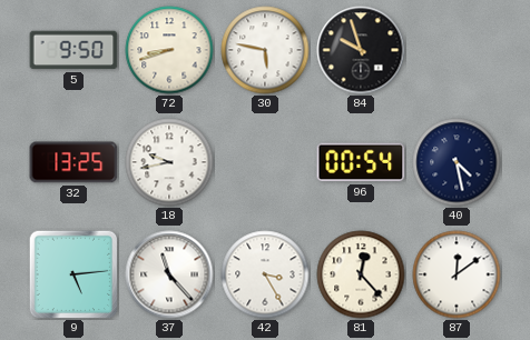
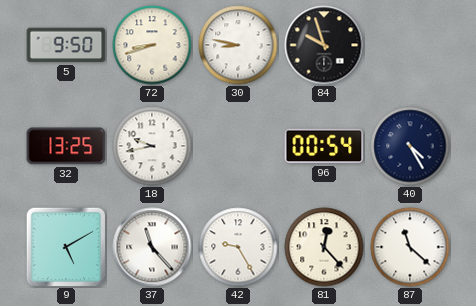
30: 5:47 -> 8:47 (238, 45)
40: 4:28 -> 4:25 (410, 146)
9: 5:14 -> 5:10 (66, 247)
42: 3:25 -> 9:25 (238, 247)
87: 12:09 -> 11:22 (410, 247)
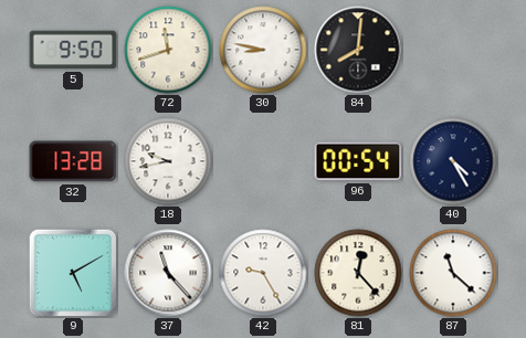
72: 8:42 -> 11:42 (168, 50)
84: 9:57 -> 8:01 (358, 50)
32: 13:25 -> 13:28 (73, 161)
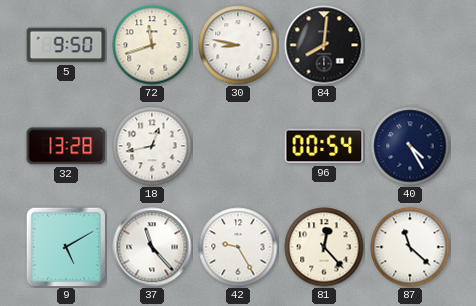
18: 9:43 -> 12:43 (152, 146)
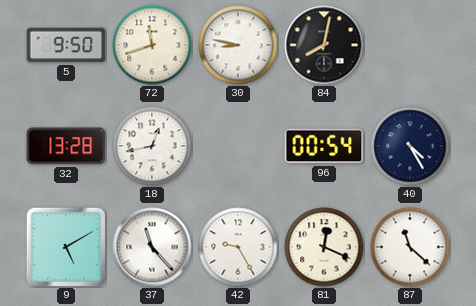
84: 8:01 -> 8:02 (324, 45)
81: 12:23 -> 12:19 (324, 247)
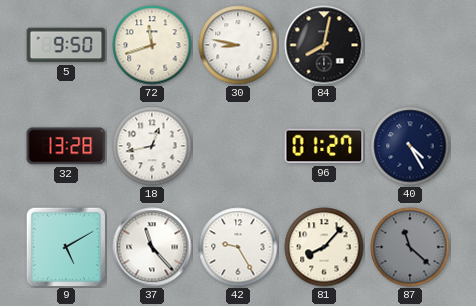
96: 00:54 -> 01:27 (324, 146)
81: 12:19 -> 8:07 (324, 247)
87 dial: white -> grey (410, 247)
